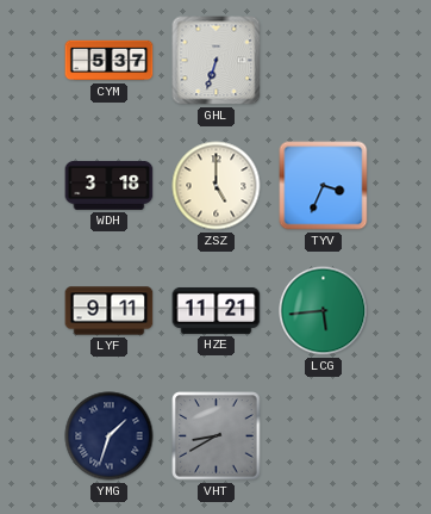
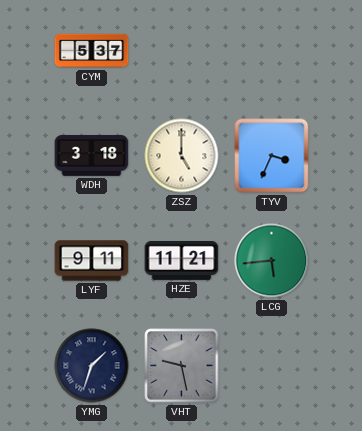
GHL: 6:33 -> none (217, 61)
VHT: 8:40 -> 9:28 (182, 366)
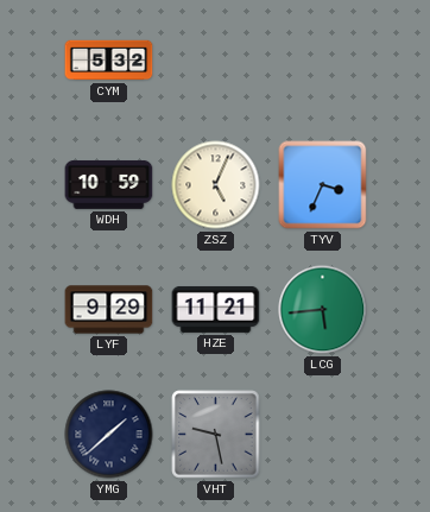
CYM: 5:37 -> 5:32 (109, 61)
WDH: 3:18 -> 10:59 (109, 184)
ZSZ: 5:00 -> 5:04 (216, 185)
LYF: 9:11 -> 9:29 (109, 310)
YMG: 1:33 -> 1:38 (109, 435)
